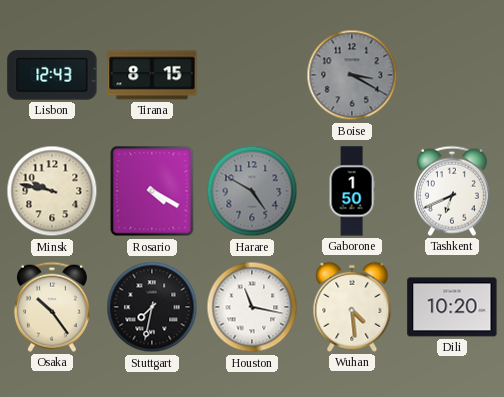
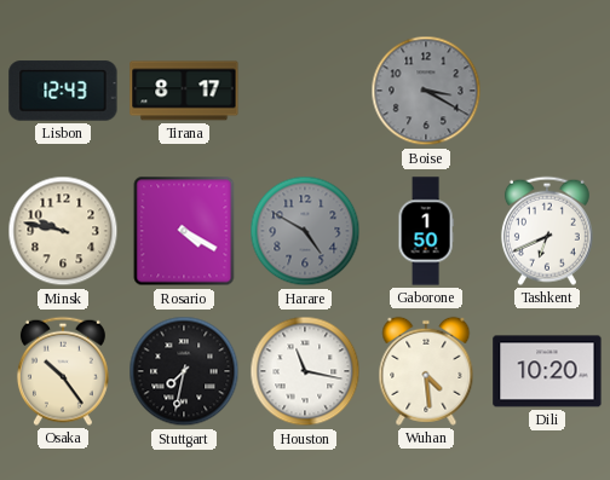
Tirana: 8:15 -> 8:17 (184, 91)
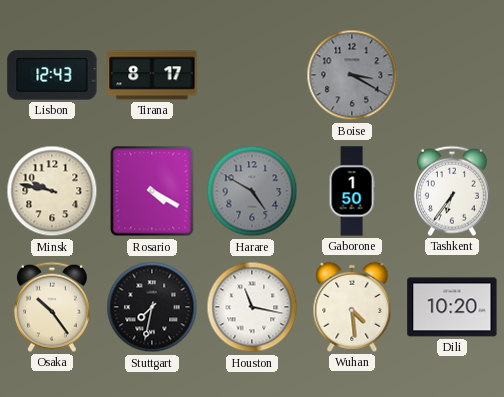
Tashkent: 6:41 -> 6:36 (452, 191)
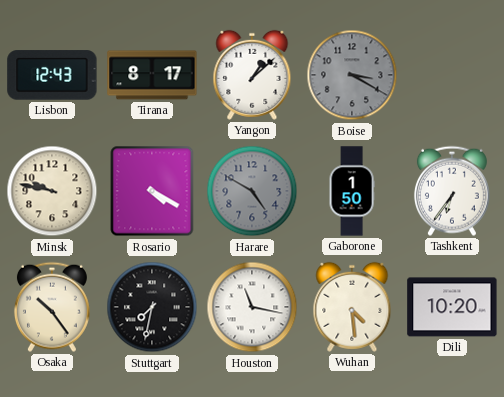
Yangon: none -> 1:08 (252, 75)
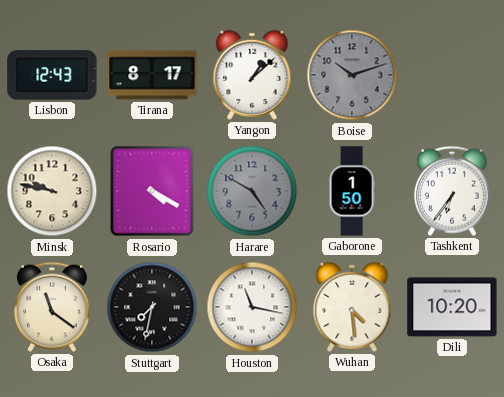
Boise: 3:20 -> 10:12 (352, 75)
Osaka: 10:24 -> 11:21 (52, 307)
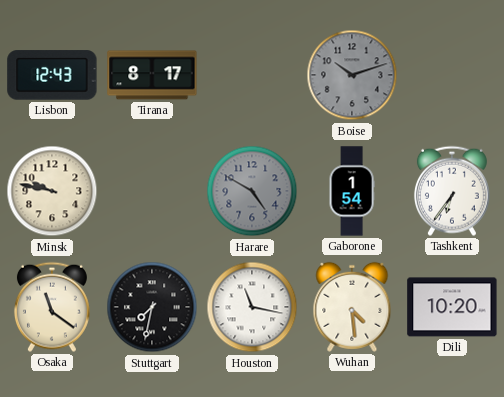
Yangon: 1:08 -> none (252, 75)
Rosario: 4:20 -> none (152, 191)
Gaborone: 1:50 -> 1:54 (352, 191)
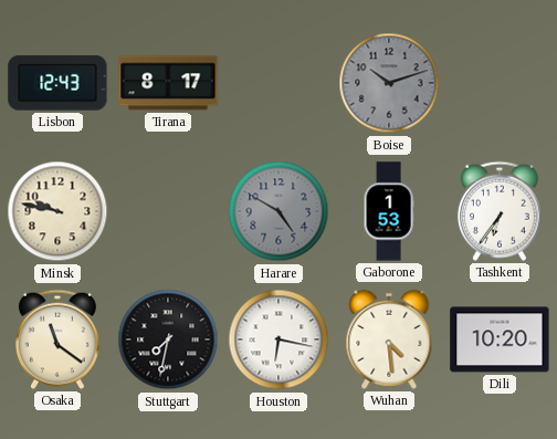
Gaborone: 1:54 -> 1:53 (389, 211)
Houston: 11:17 -> 6:17 (278, 339)
